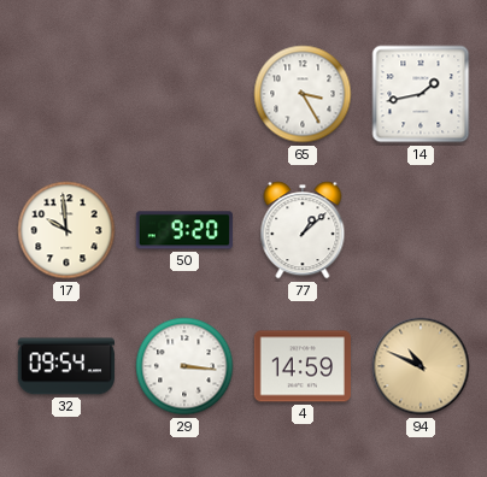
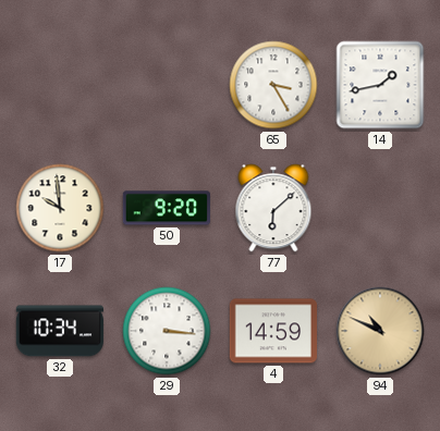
77: 1:08 -> 6:08 (273, 208)
32: 09:54 -> 10:34 (59, 331)
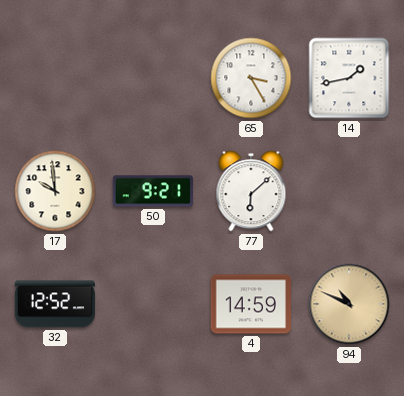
50: 9:20 -> 9:21 (153, 191)
32: 10:34 -> 12:52 (54, 304)
29: 3:16 -> none (167, 331)
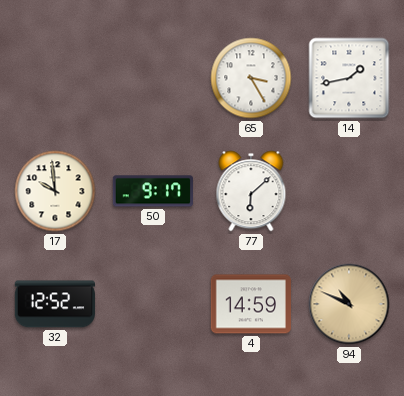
50: 9:21 -> 9:17 (153, 191)
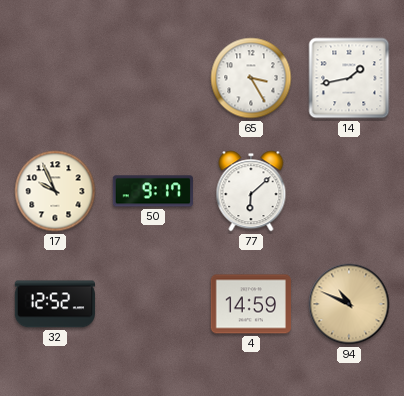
17: 9:59 -> 9:56 (55, 191)
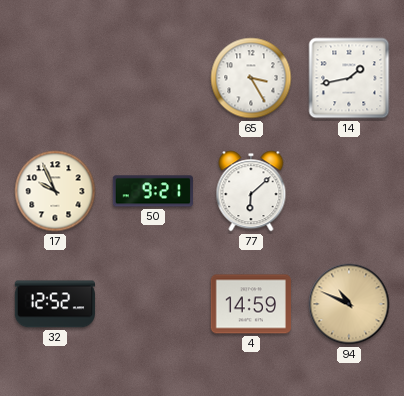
50: 9:17 -> 9:21 (153, 191)
